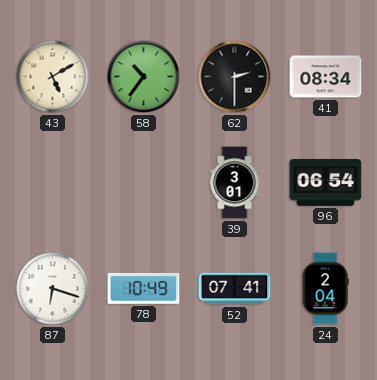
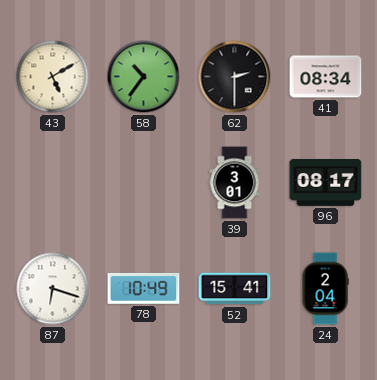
96: 06:54 -> 08:17 (326, 183)
52: 07:41 -> 15:41 (235, 289)
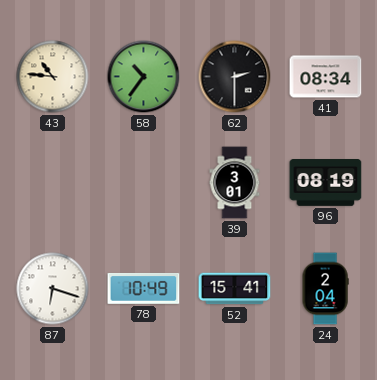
43: 5:10 -> 10:46 (53, 77)
96: 08:17 -> 08:19 (326, 183)
